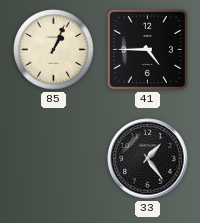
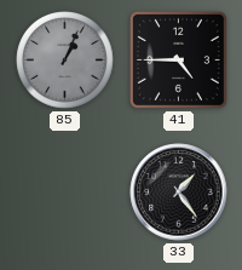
85 dial: cream -> grey (65, 61)
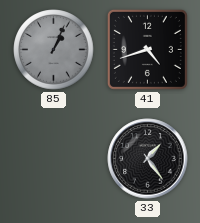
41: 4:45 -> 4:42 (147, 49)
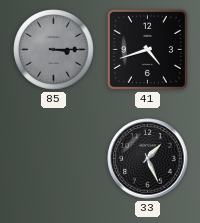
85: 1:04 -> 3:15 (54, 50)
33: 1:24 -> 1:26 (148, 159)
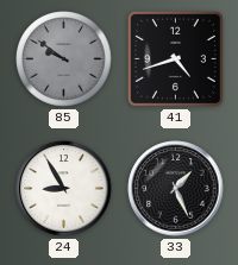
85: 3:15 -> 9:51 (64, 59)
24: none -> 8:55 (64, 189)
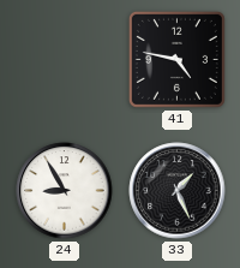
85: 9:51 -> none (64, 59)
41: 4:42 -> 4:47 (176, 59)
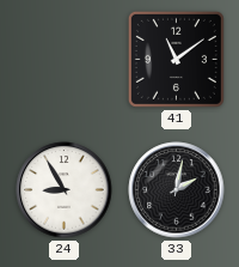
41: 4:47 -> 11:09 (176, 59)
33: 1:26 -> 2:02 (177, 190)
